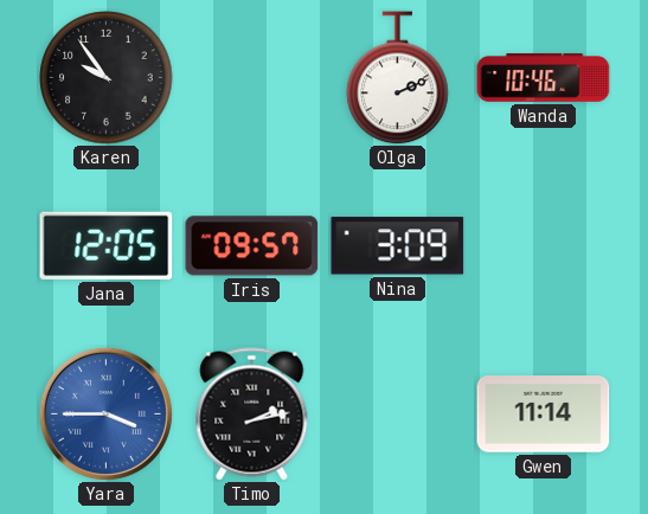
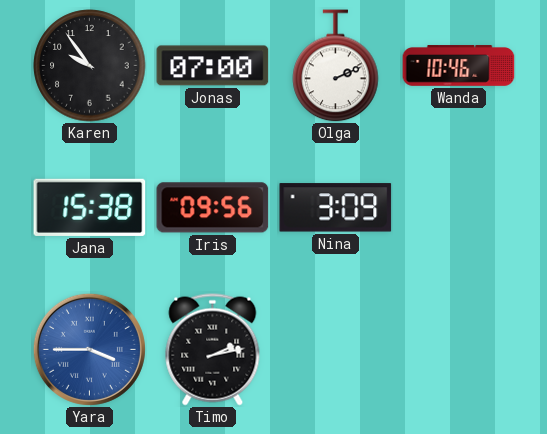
Jonas: none -> 07:00 (213, 66)
Jana: 12:05 -> 15:38 (90, 207)
Iris: 09:57 -> 09:56 (213, 208)
Gwen: 11:14 -> none (544, 415)
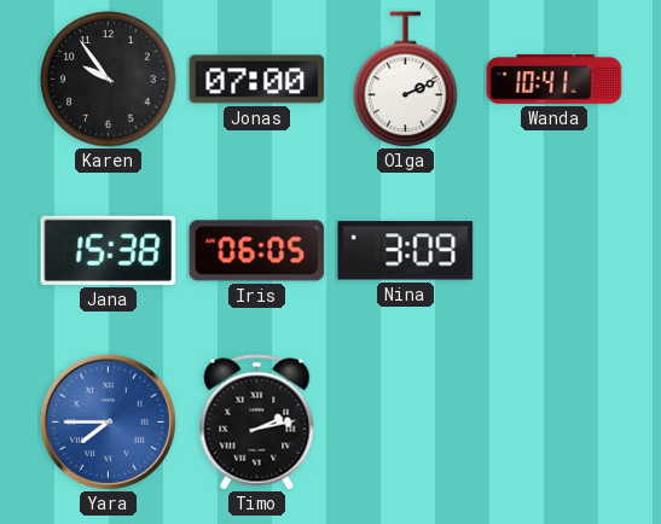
Wanda: 10:46 -> 10:41 (555, 80)
Iris: 09:56 -> 06:05 (257, 251)
Yara: 3:45 -> 7:45 (108, 421)
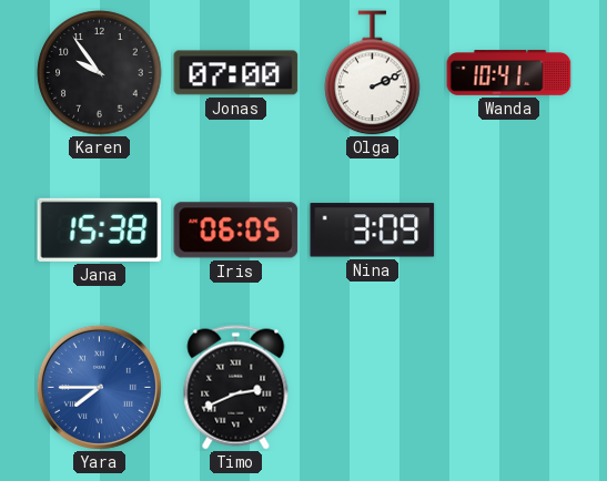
Timo: 2:13 -> 2:41 (236, 388)
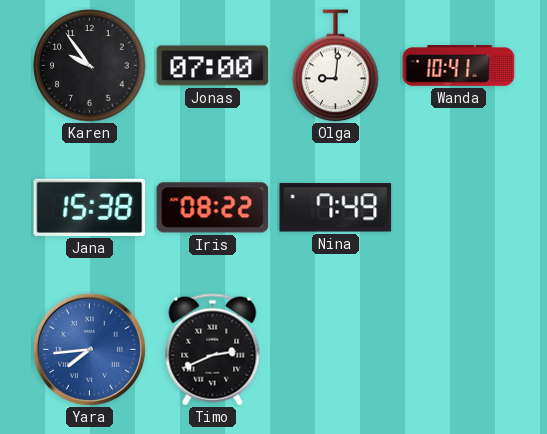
Olga: 2:11 -> 9:01 (336, 66)
Iris: 06:05 -> 08:22 (213, 208)
Nina: 3:09 -> 7:49 (336, 208)
Yara: 7:45 -> 7:44 (89, 349)
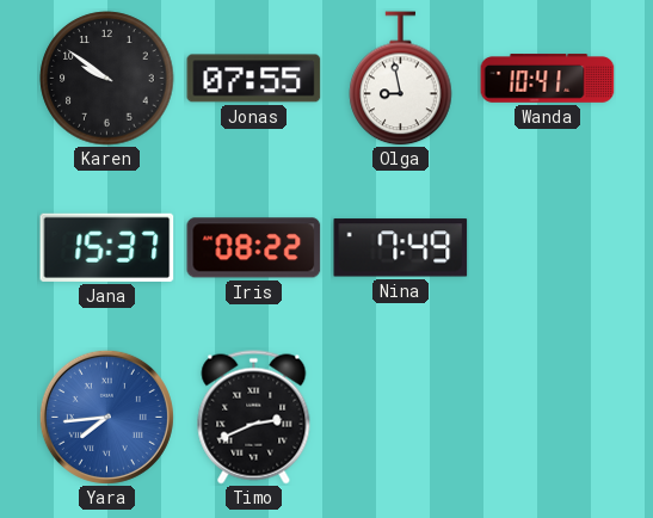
Karen: 9:54 -> 9:51 (107, 79)
Jonas: 07:00 -> 07:55 (254, 79)
Olga: 9:01 -> 8:58 (401, 79)
Jana: 15:38 -> 15:37 (107, 247)
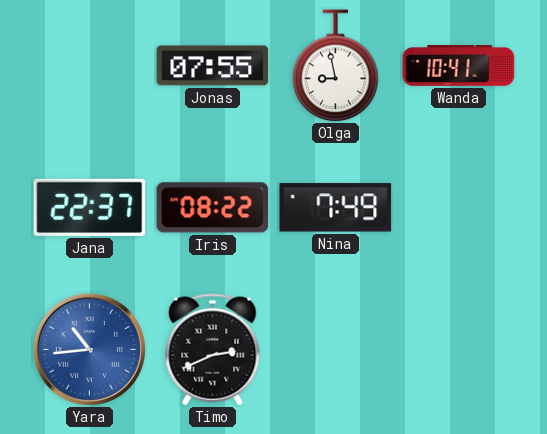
Karen: 9:51 -> none (107, 79)
Jana: 15:37 -> 22:37 (90, 207)
Yara: 7:44 -> 10:44 (89, 349)
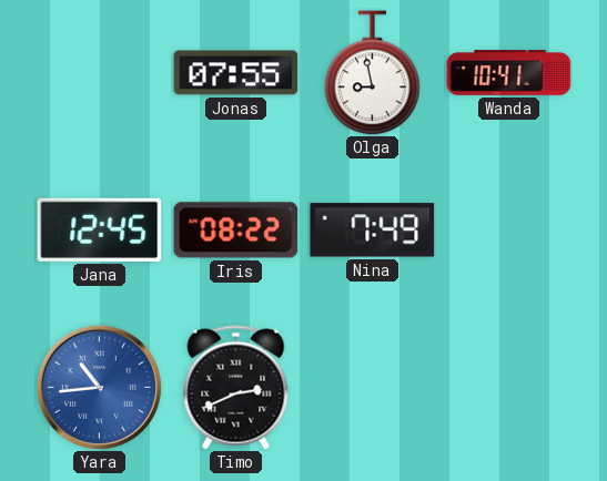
Jana: 22:37 -> 12:45 (100, 229)
